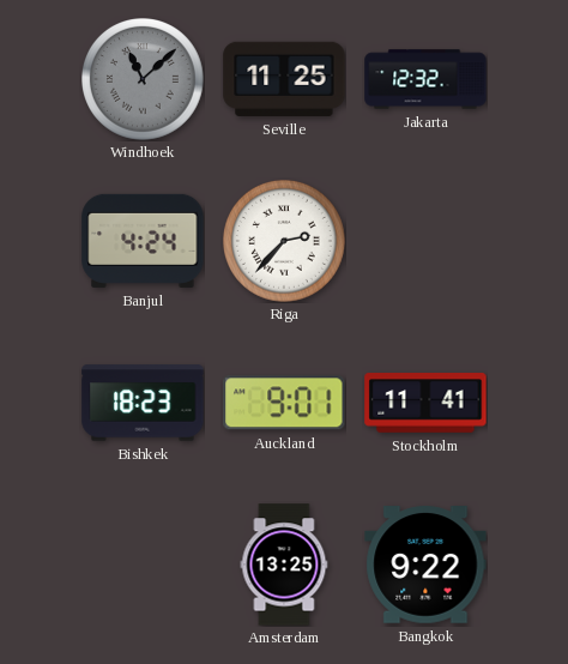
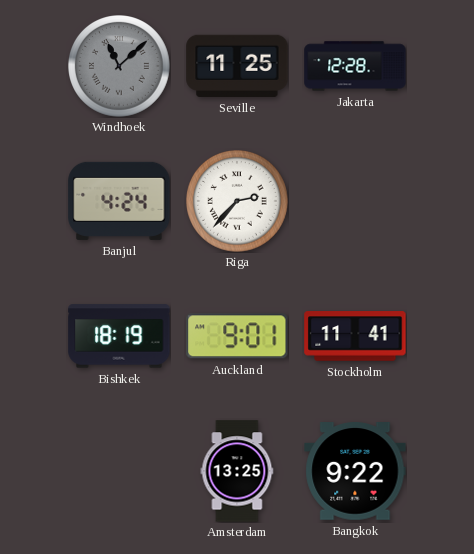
Jakarta: 12:32 -> 12:28 (355, 66)
Bishkek: 18:23 -> 18:19 (119, 336)
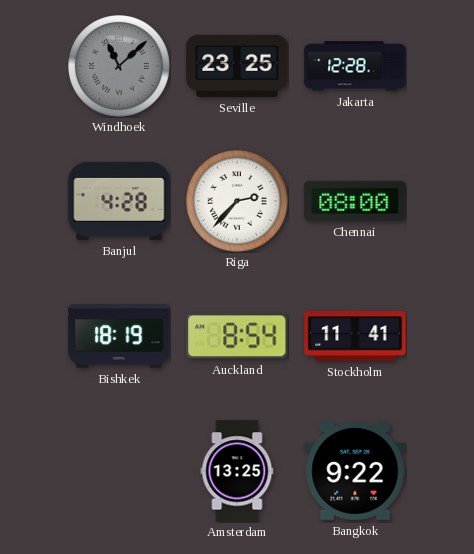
Seville: 11:25 -> 23:25 (237, 66)
Banjul: 4:24 -> 4:28 (119, 201)
Chennai: none -> 08:00 (355, 201)
Auckland: 9:01 -> 8:54 (237, 336)
